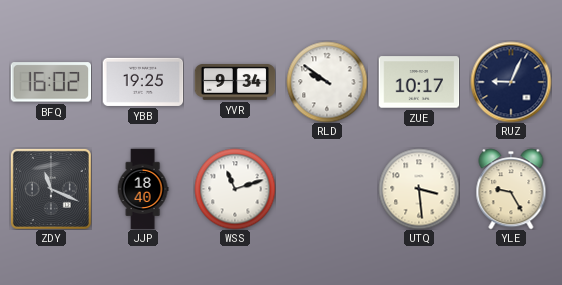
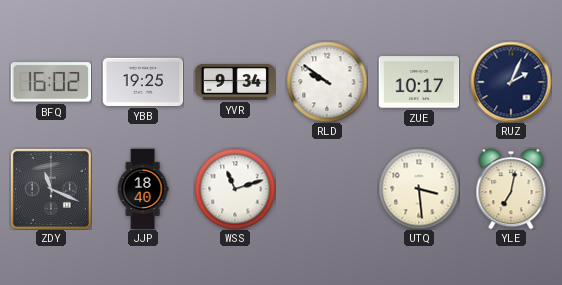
RUZ: 9:04 -> 2:04 (511, 82)
YLE: 9:25 -> 7:02 (511, 189)
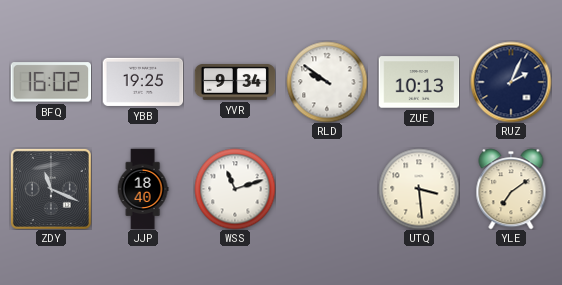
ZUE: 10:17 -> 10:13 (419, 82)
YLE: 7:02 -> 7:09 (511, 189)
